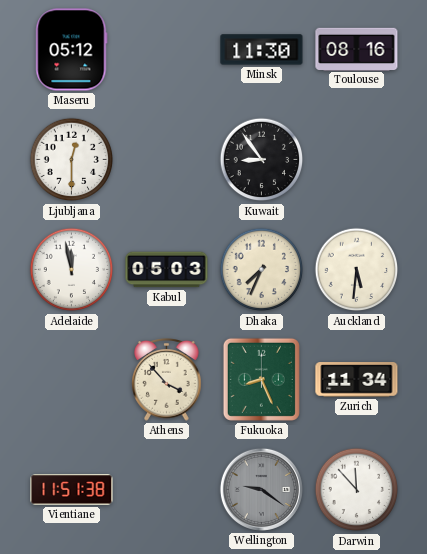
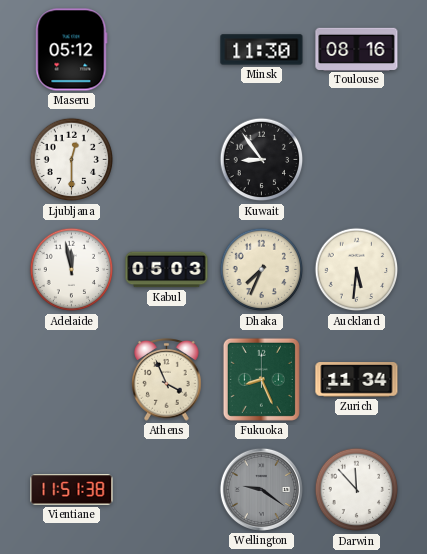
Athens: 3:53 -> 3:56 (167, 380)
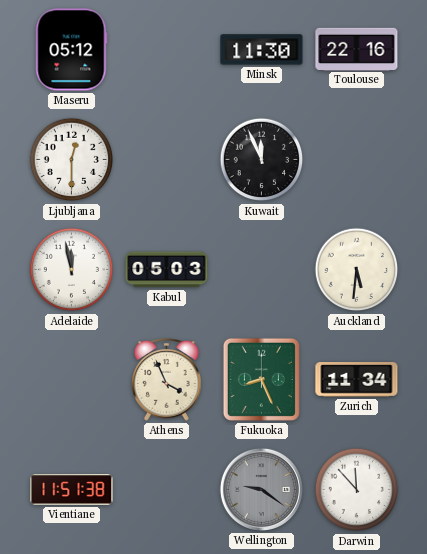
Toulouse: 08:16 -> 22:16 (357, 49)
Kuwait: 8:54 -> 11:56 (262, 160)
Dhaka: 7:34 -> none (262, 270)
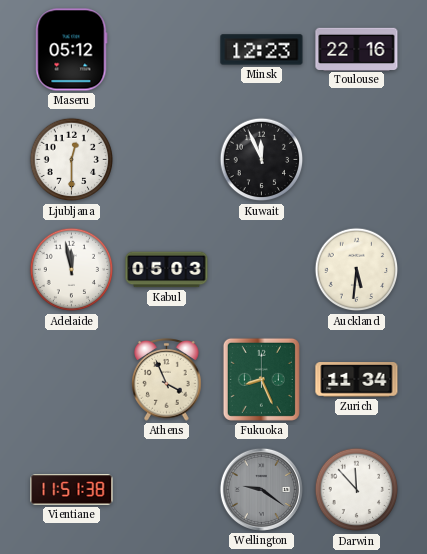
Minsk: 11:30 -> 12:23 (262, 50)
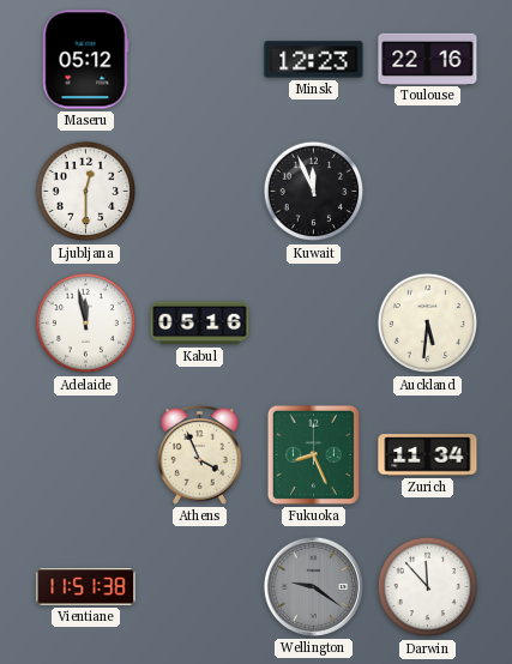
Kabul: 05:03 -> 05:16 (200, 324)
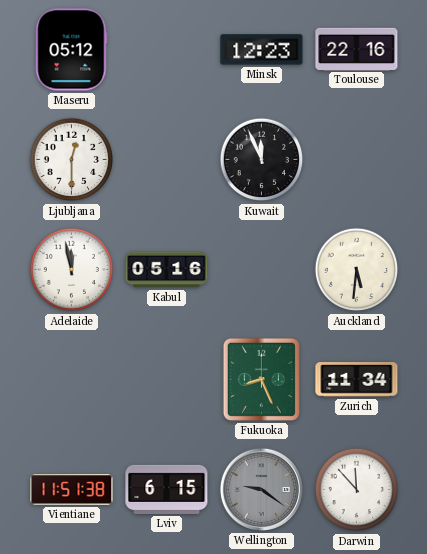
Athens: 3:56 -> none (200, 455)
Lviv: none -> 6:15 (167, 489)
